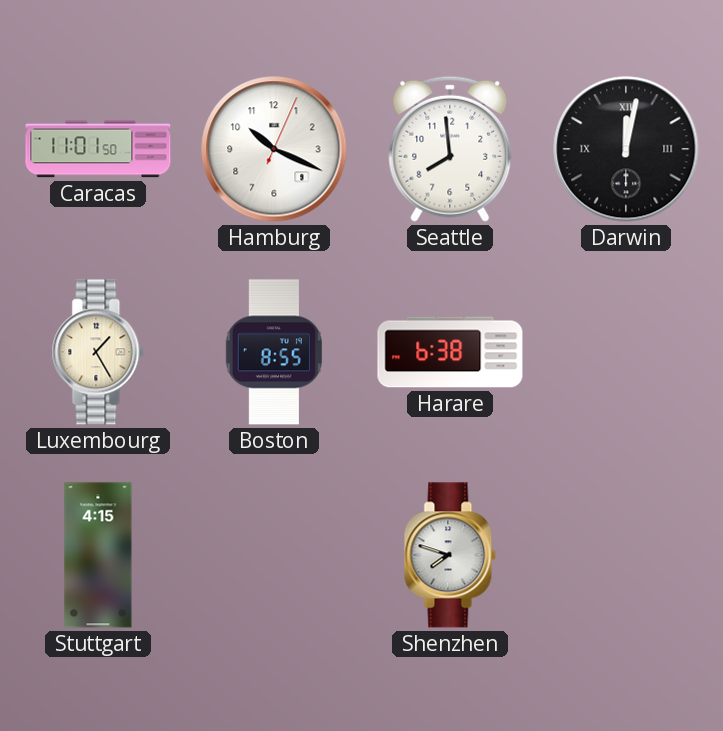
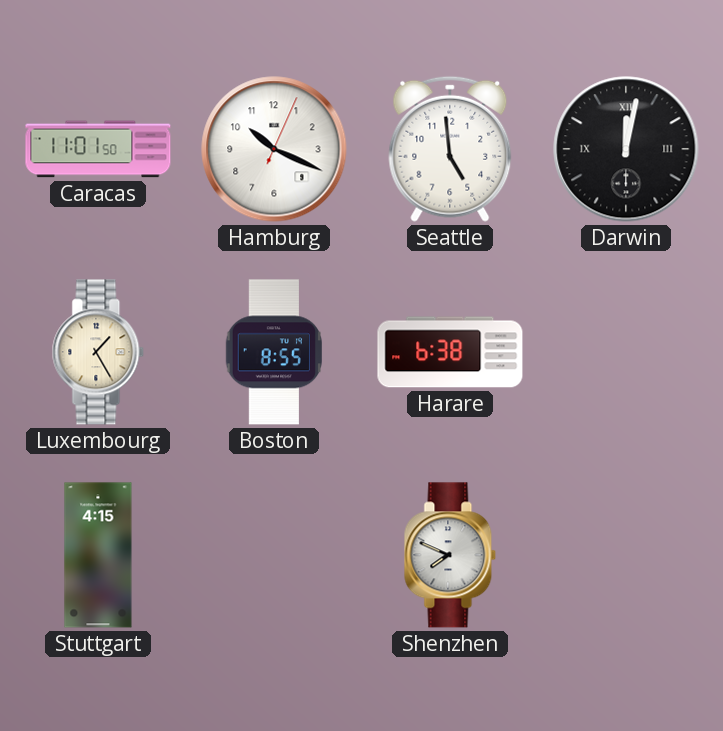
Seattle: 7:59 -> 4:59 (450, 149)
Shenzhen: 7:48 -> 7:49 (450, 555)
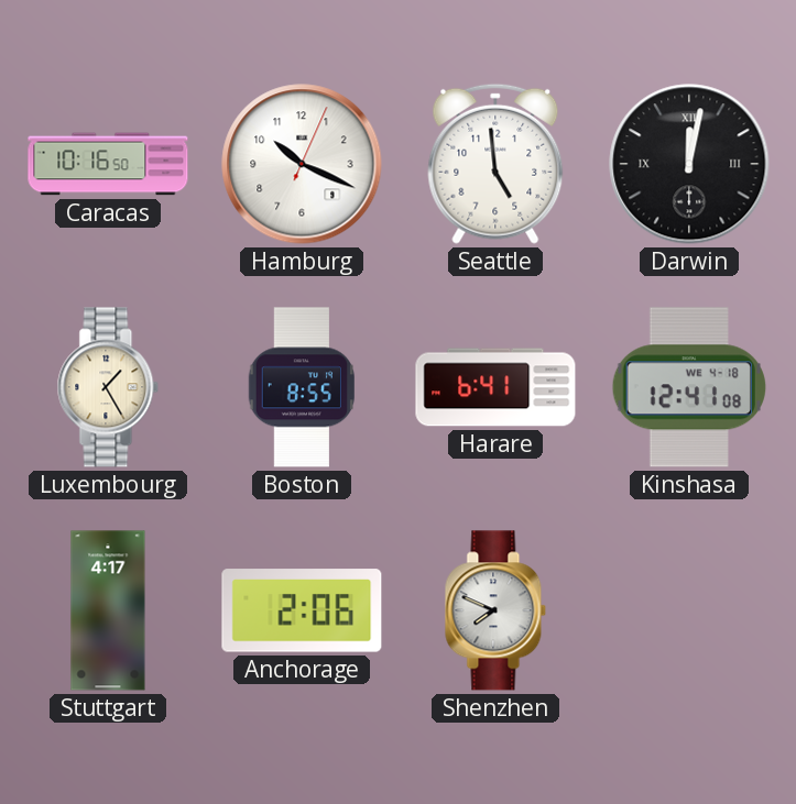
Caracas: 11:01 -> 10:16 (108, 164)
Harare: 6:38 -> 6:41 (495, 387)
Kinshasa: none -> 12:41 (689, 387)
Stuttgart: 4:15 -> 4:17 (108, 610)
Anchorage: none -> 2:06 (302, 610)
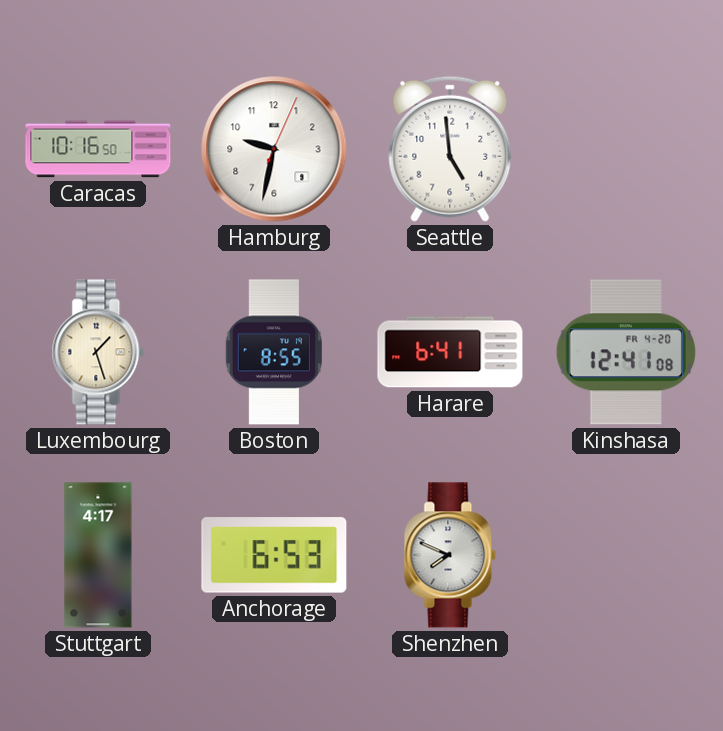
Hamburg: 10:19 -> 9:32 (274, 149)
Darwin: 12:02 -> none (689, 164)
Luxembourg: 1:25 -> 1:27 (98, 352)
Kinshasa date: WE 4-18 -> FR 4-20 (626, 352)
Anchorage: 2:06 -> 6:53 (274, 555)
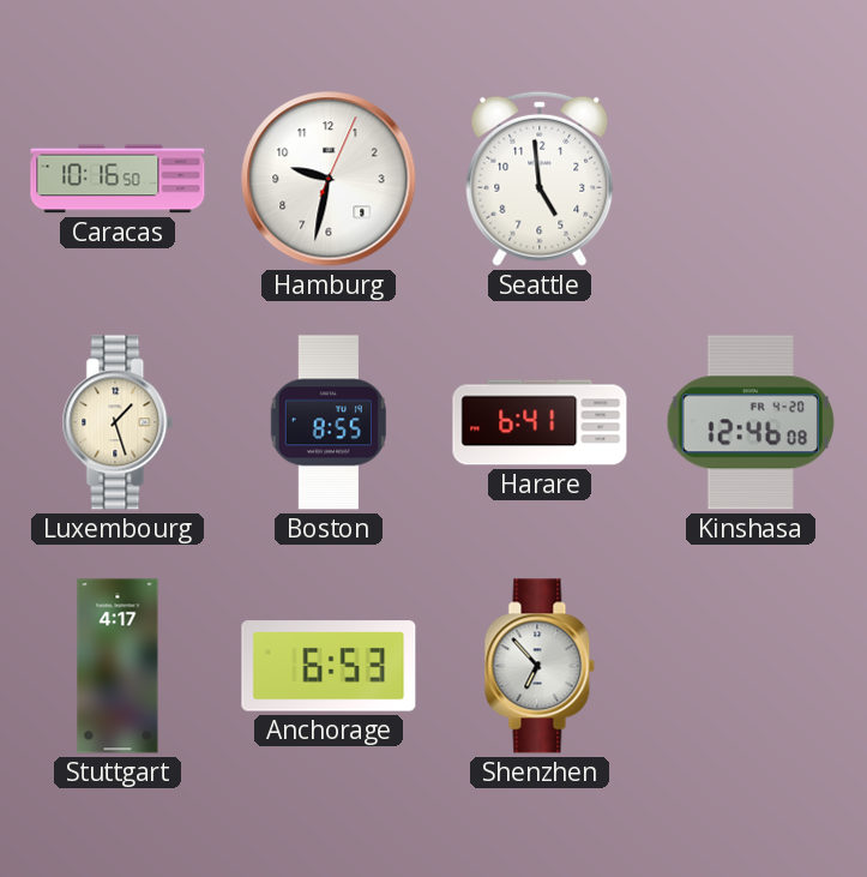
Kinshasa: 12:41 -> 12:46 (751, 422)
Shenzhen: 7:49 -> 6:53 (540, 666)
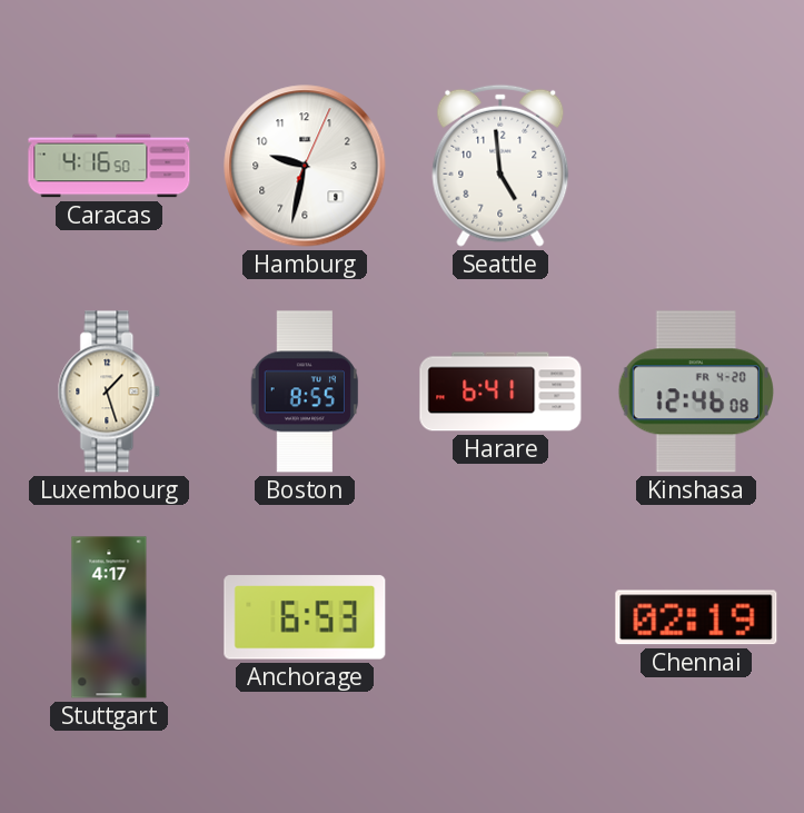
Caracas: 10:16 -> 4:16 (109, 166)
Shenzhen: 6:53 -> none (540, 666)
Chennai: none -> 02:19 (696, 617)
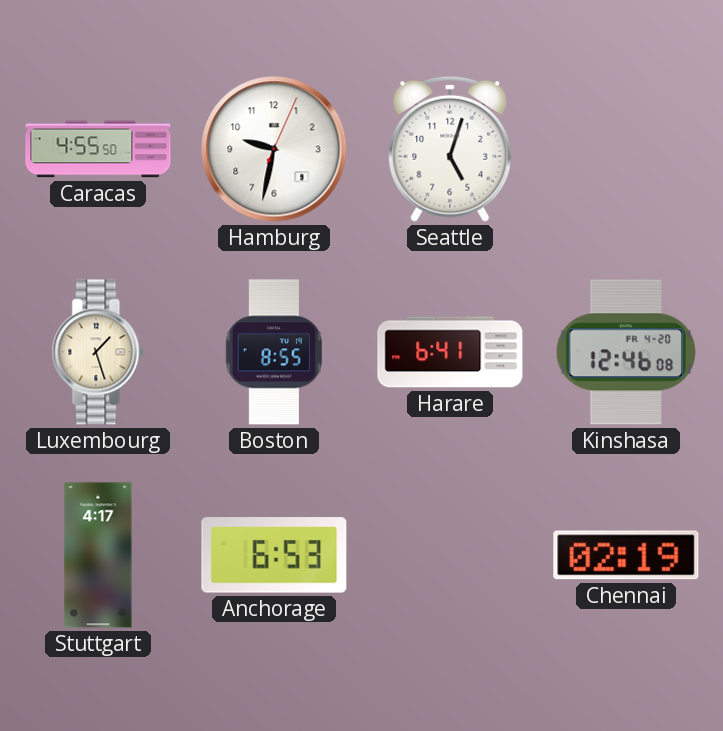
Caracas: 4:16 -> 4:55 (98, 149)
Seattle: 4:59 -> 5:03 (450, 149)
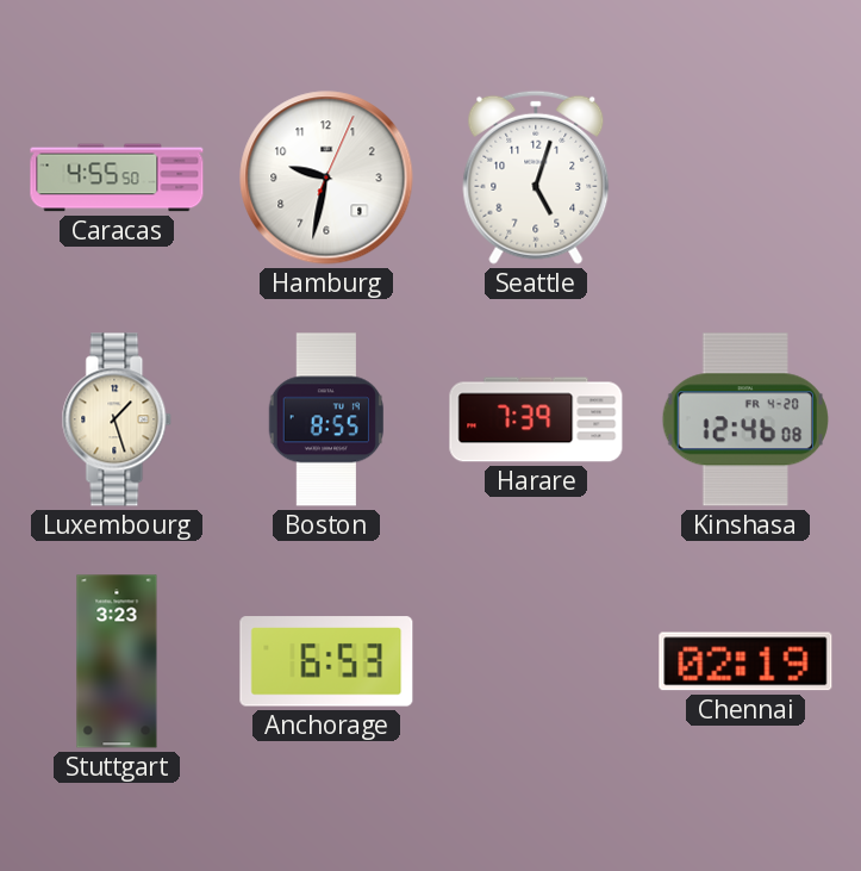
Harare: 6:41 -> 7:39 (536, 419)
Stuttgart: 4:17 -> 3:23 (117, 661)
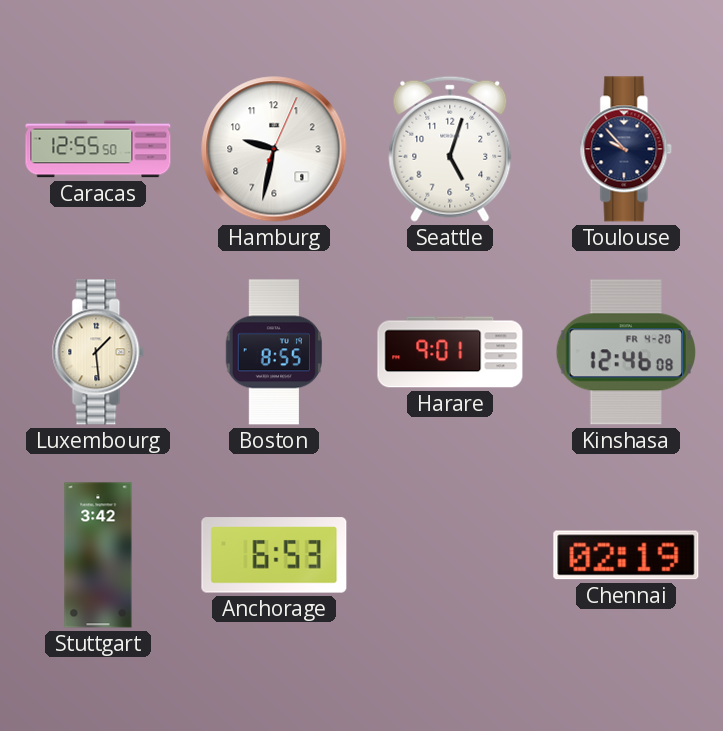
Caracas: 4:55 -> 12:55 (98, 149)
Toulouse: none -> 9:53 (626, 149)
Luxembourg: 1:27 -> 1:29 (98, 352)
Harare: 7:39 -> 9:01 (450, 352)
Stuttgart: 3:23 -> 3:42 (98, 555)
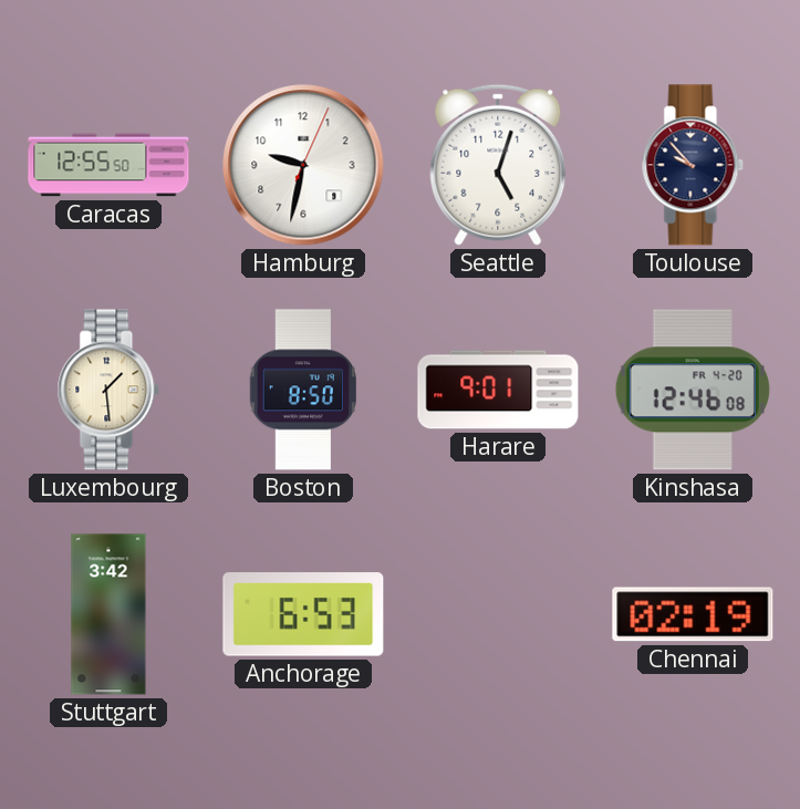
Boston: 8:55 -> 8:50 (302, 390)
